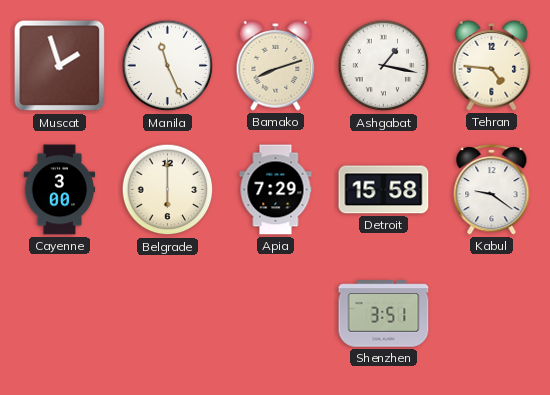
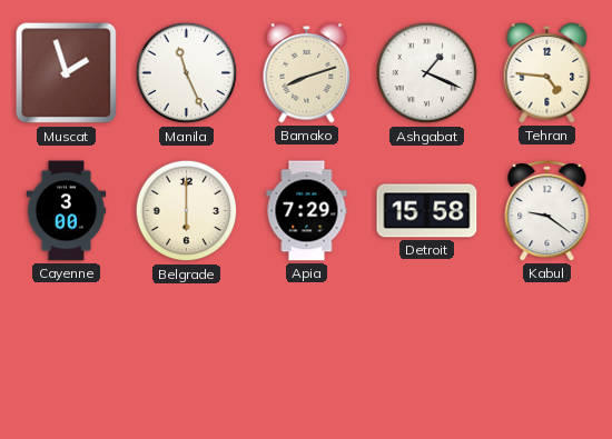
Ashgabat: 1:17 -> 1:19 (427, 73)
Shenzhen: 3:51 -> none (384, 314)
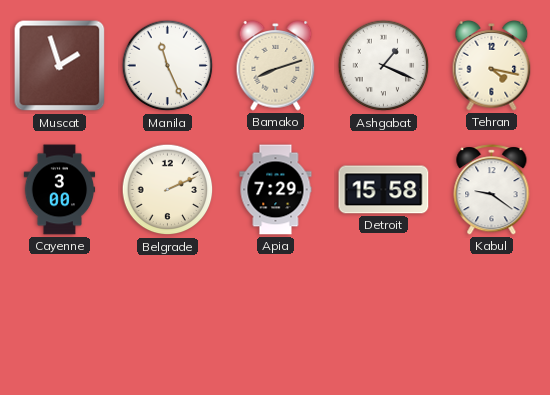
Tehran: 4:46 -> 4:17 (492, 66)
Belgrade: 6:00 -> 2:11 (168, 190)
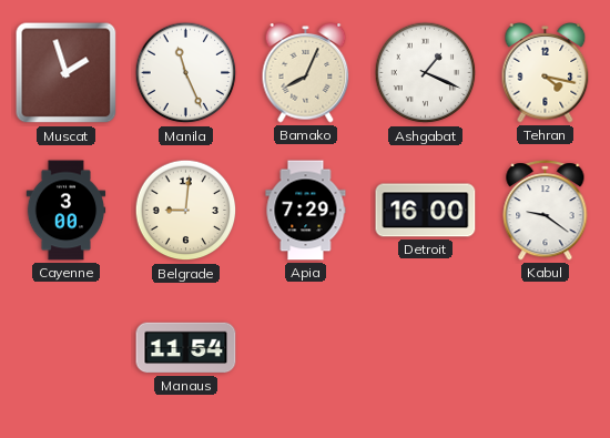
Bamako: 8:12 -> 8:04 (306, 73)
Belgrade: 2:11 -> 9:01 (186, 211)
Detroit: 15:58 -> 16:00 (426, 211)
Manaus: none -> 11:54 (186, 348)
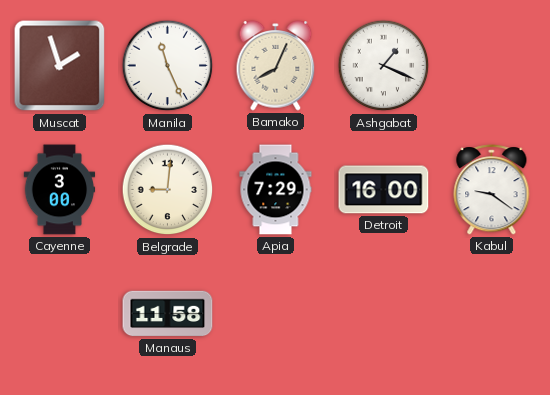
Tehran: 4:17 -> none (546, 73)
Manaus: 11:54 -> 11:58 (168, 314)
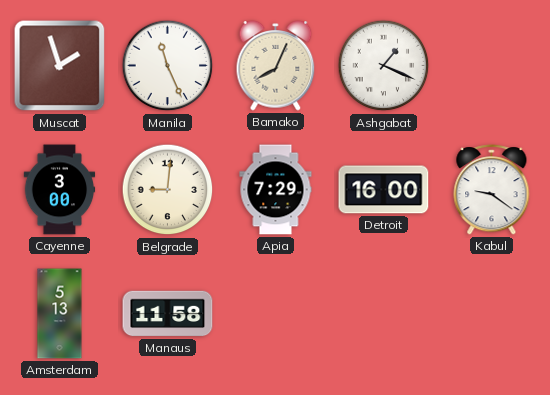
Amsterdam: none -> 5:13 (60, 314)
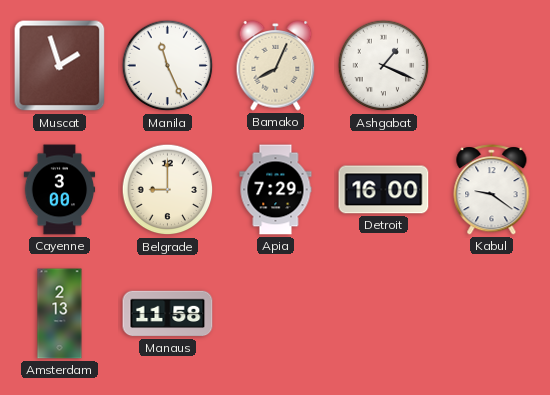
Belgrade: 9:01 -> 9:00 (168, 190)
Amsterdam: 5:13 -> 2:13 (60, 314)
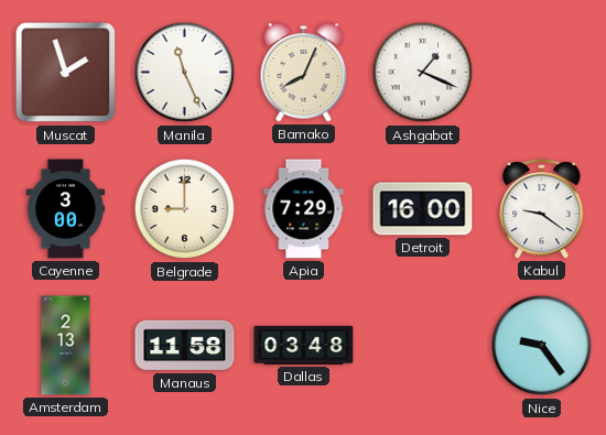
Dallas: none -> 03:48 (304, 345)
Nice: none -> 9:24 (542, 346)
